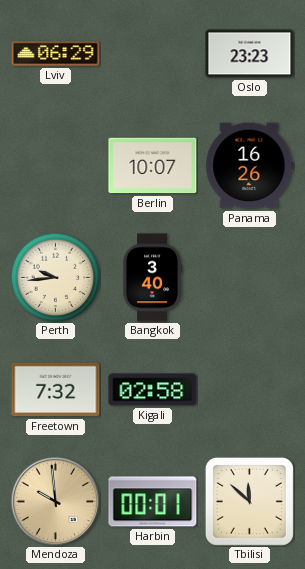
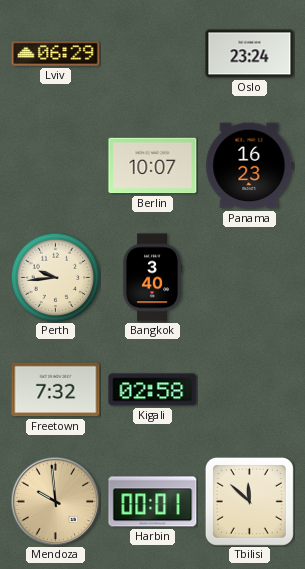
Oslo: 23:23 -> 23:24 (250, 54)
Panama: 16:26 -> 16:23 (250, 166)
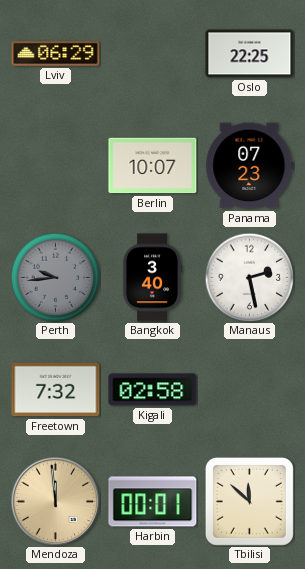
Oslo: 23:24 -> 22:25 (250, 54)
Panama: 16:23 -> 07:23 (250, 166)
Perth dial: cream -> grey (55, 277)
Manaus: none -> 2:28 (249, 277)
Mendoza: 9:59 -> 11:59 (55, 501)
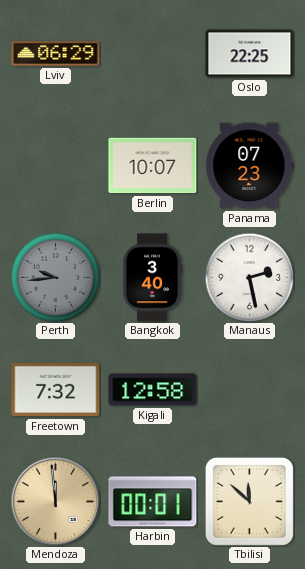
Kigali: 02:58 -> 12:58 (153, 390)
